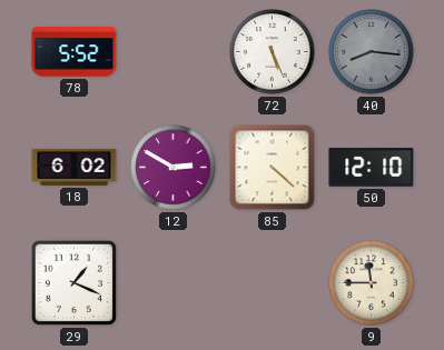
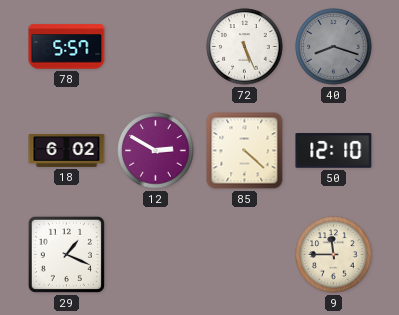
78: 5:52 -> 5:57 (67, 47)
40: 8:16 -> 8:18 (334, 47)
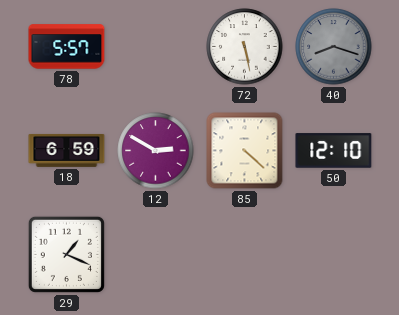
72: 5:26 -> 5:28 (245, 47)
18: 6:02 -> 6:59 (67, 150)
9: 11:45 -> none (334, 255)
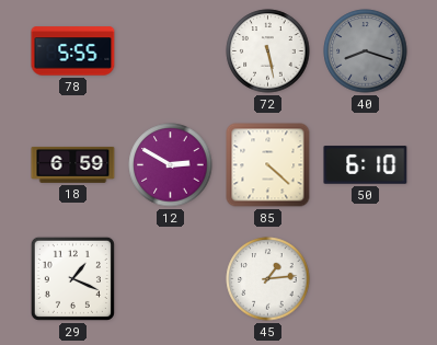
78: 5:57 -> 5:55 (73, 51)
50: 12:10 -> 6:10 (366, 165)
45: none -> 1:14 (268, 279)
